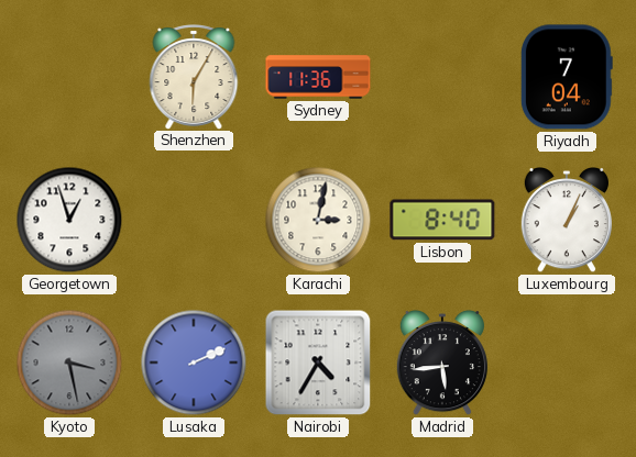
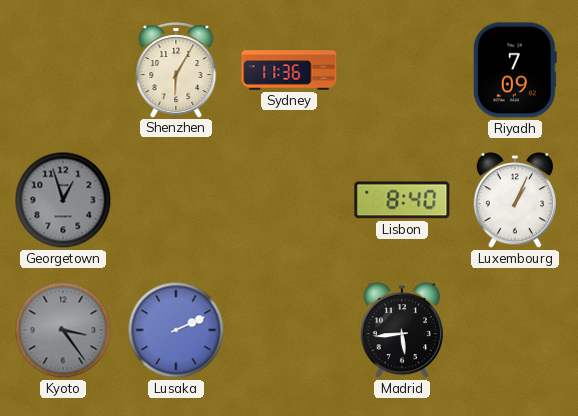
Riyadh: 7:04 -> 7:09 (515, 70)
Georgetown dial: white -> grey (63, 200)
Karachi: 3:02 -> none (318, 220)
Kyoto: 3:28 -> 3:24 (63, 330)
Nairobi: 4:35 -> none (318, 363)
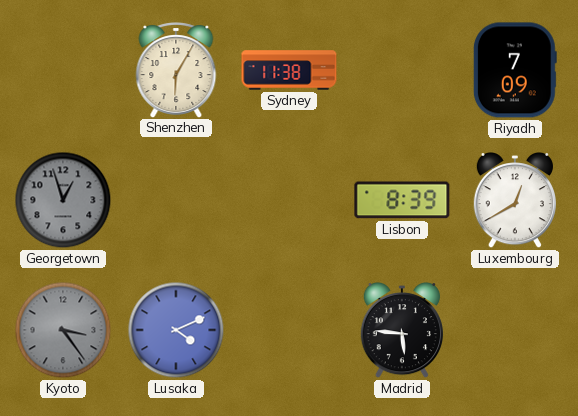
Sydney: 11:36 -> 11:38 (289, 70)
Lisbon: 8:40 -> 8:39 (402, 200)
Luxembourg: 1:04 -> 12:40 (514, 201)
Lusaka: 2:11 -> 4:11 (176, 330)
Madrid: 5:44 -> 5:46 (401, 331)
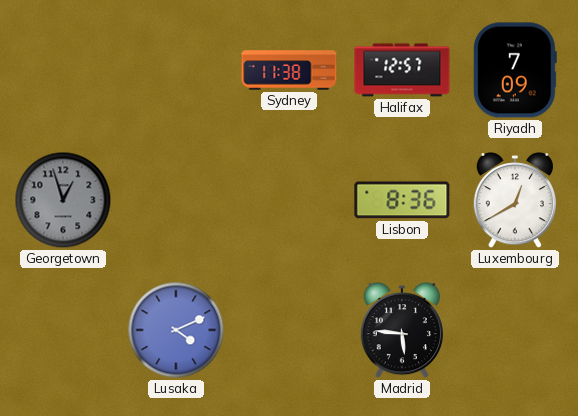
Shenzhen: 6:05 -> none (176, 70)
Halifax: none -> 12:57 (402, 70)
Lisbon: 8:39 -> 8:36 (402, 200)
Kyoto: 3:24 -> none (63, 330)
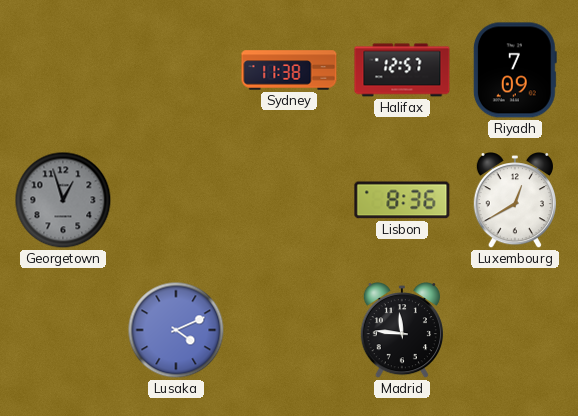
Madrid: 5:46 -> 11:46 (401, 331)
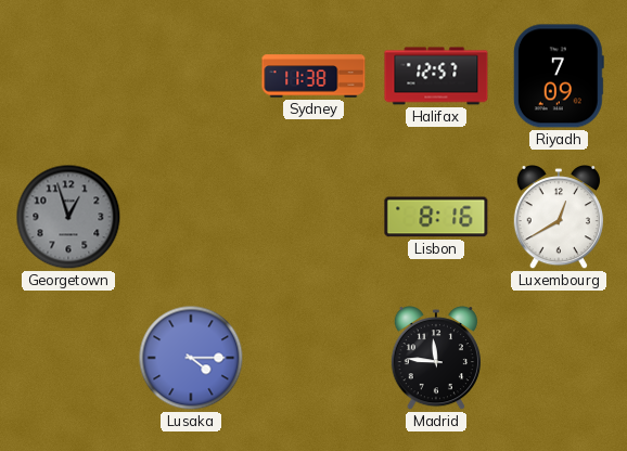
Lisbon: 8:36 -> 8:16 (436, 217)
Lusaka: 4:11 -> 4:15 (191, 358)
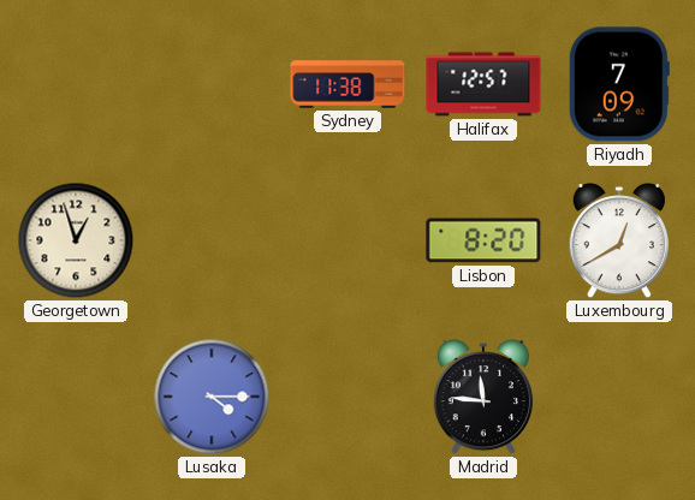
Georgetown dial: grey -> cream (76, 240)
Lisbon: 8:16 -> 8:20 (483, 240)
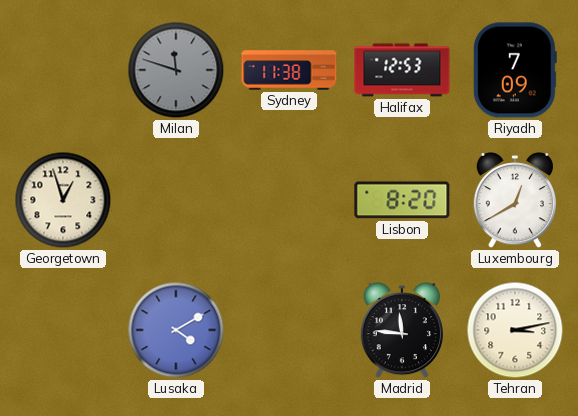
Milan: none -> 11:48 (176, 70)
Halifax: 12:57 -> 12:53 (402, 70)
Lusaka: 4:15 -> 4:10 (176, 330)
Tehran: none -> 3:13 (515, 330)
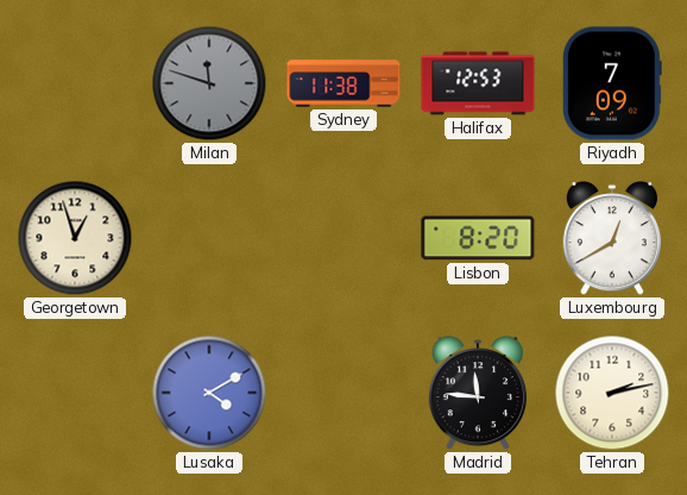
Tehran: 3:13 -> 2:13 (612, 393)
